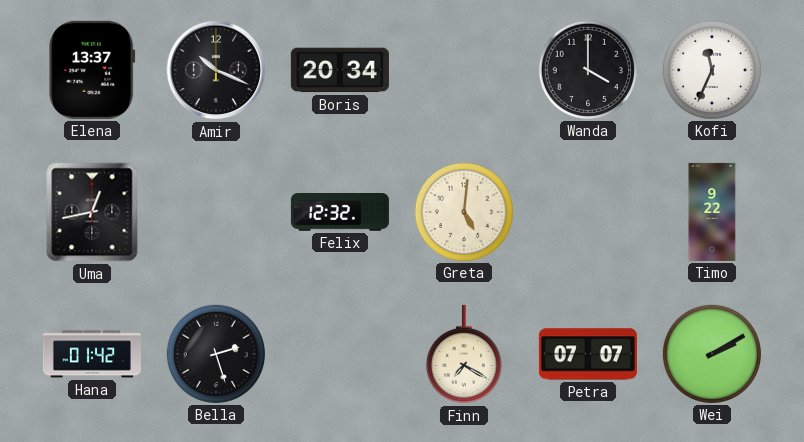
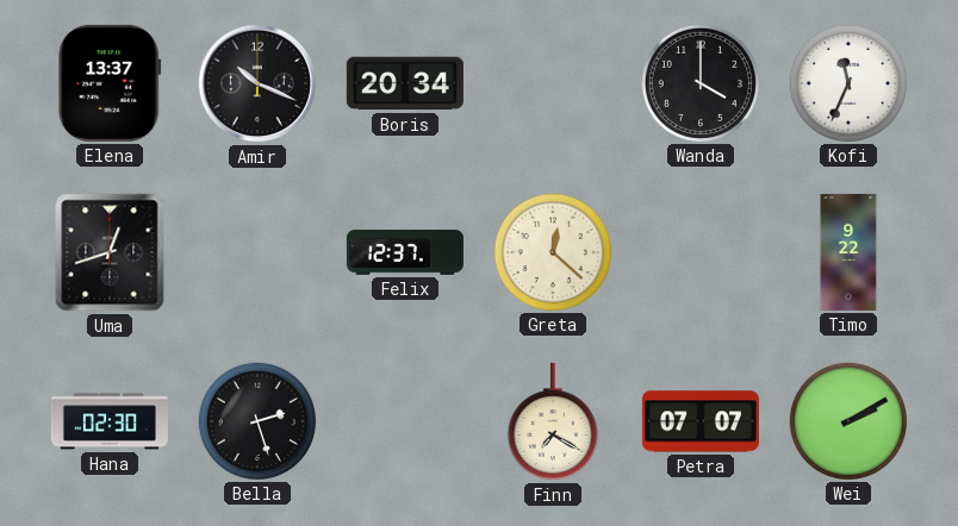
Uma: 12:43 -> 12:42 (110, 252)
Felix: 12:32 -> 12:37 (405, 253)
Greta: 5:01 -> 12:22 (553, 252)
Hana: 01:42 -> 02:30 (110, 421)
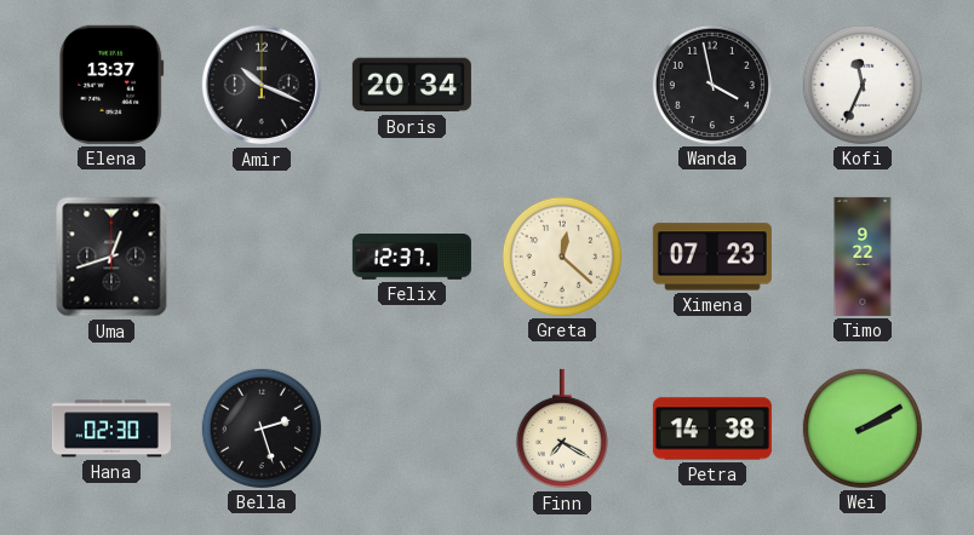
Wanda: 4:00 -> 3:58 (712, 85)
Ximena: none -> 07:23 (712, 257)
Petra: 07:07 -> 14:38 (712, 428)
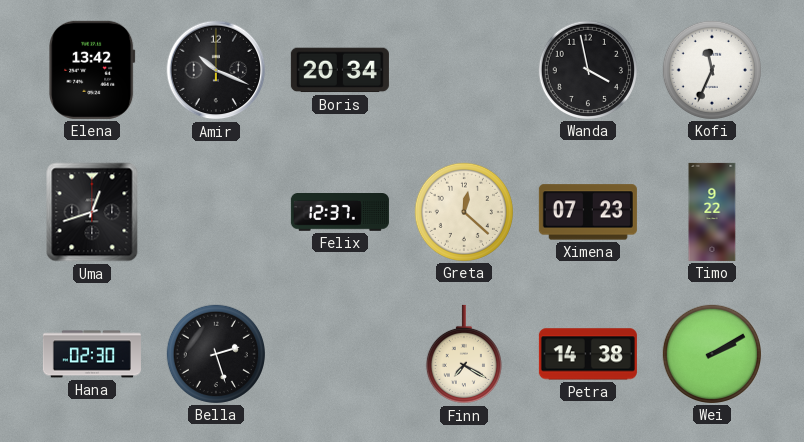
Elena: 13:37 -> 13:42 (92, 70)
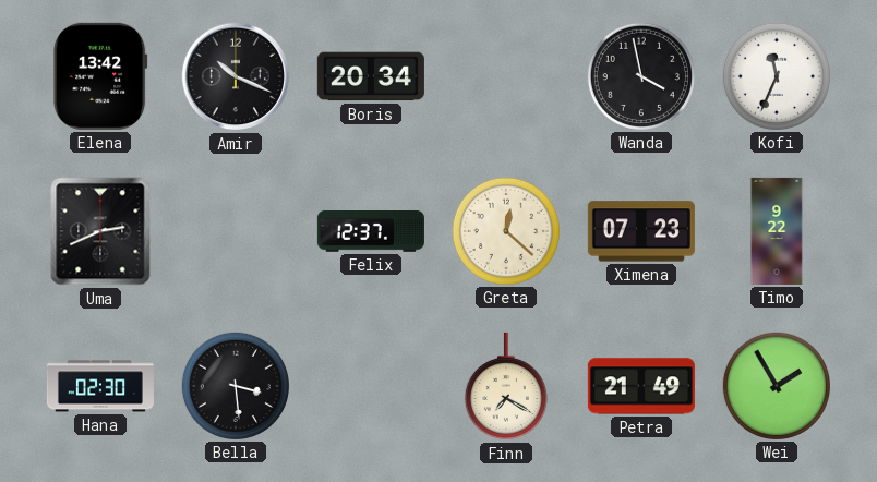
Uma: 12:42 -> 2:41 (100, 231)
Bella: 2:27 -> 3:29 (236, 386)
Petra: 14:38 -> 21:49 (641, 386)
Wei: 2:10 -> 1:55 (777, 386)
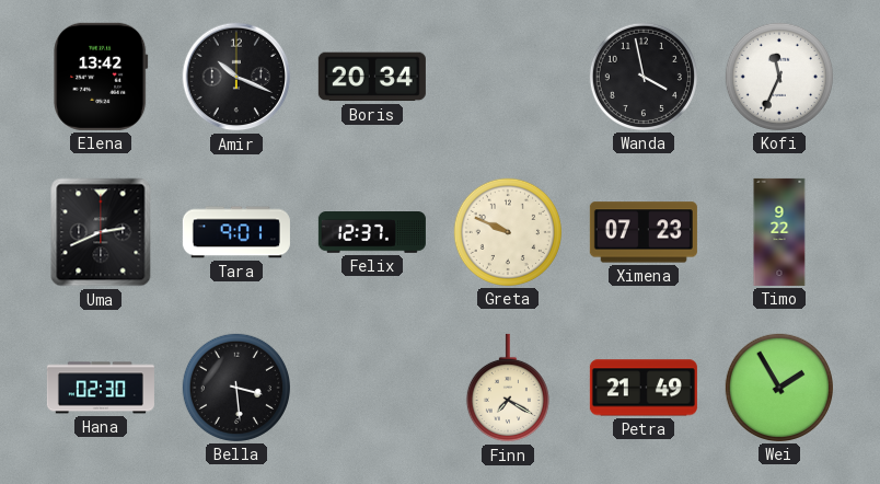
Tara: none -> 9:01 (236, 232)
Greta: 12:22 -> 9:49 (508, 232)
